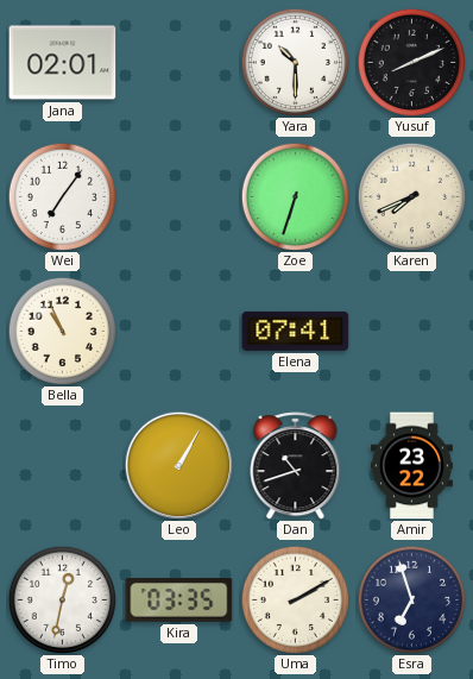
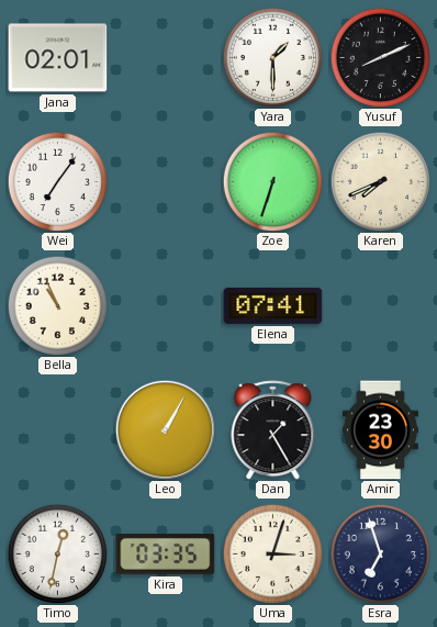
Yara: 10:30 -> 1:30 (272, 57)
Dan: 10:42 -> 1:25 (273, 430)
Amir: 23:22 -> 23:30 (380, 430)
Uma: 2:10 -> 3:03 (272, 553)
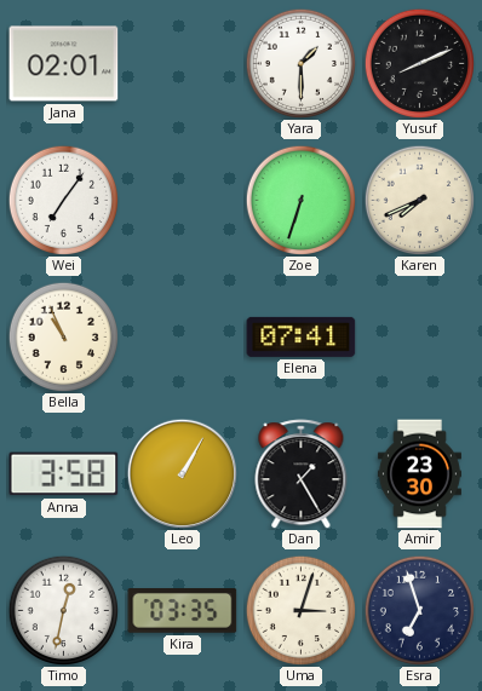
Anna: none -> 3:58 (64, 474)
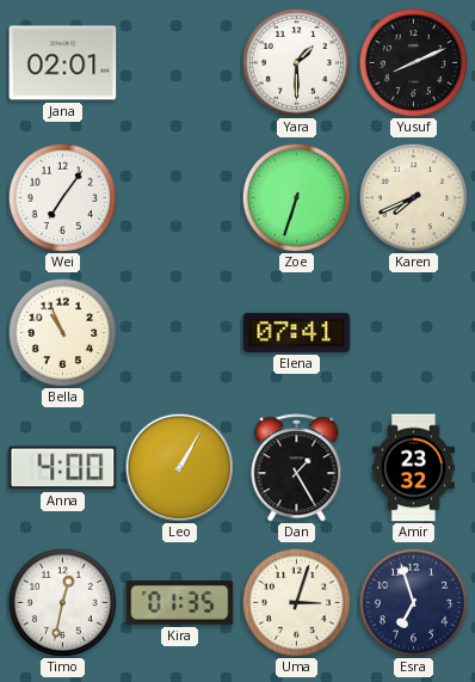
Anna: 3:58 -> 4:00 (63, 468)
Amir: 23:30 -> 23:32 (413, 468)
Kira: 03:35 -> 01:35 (180, 603)
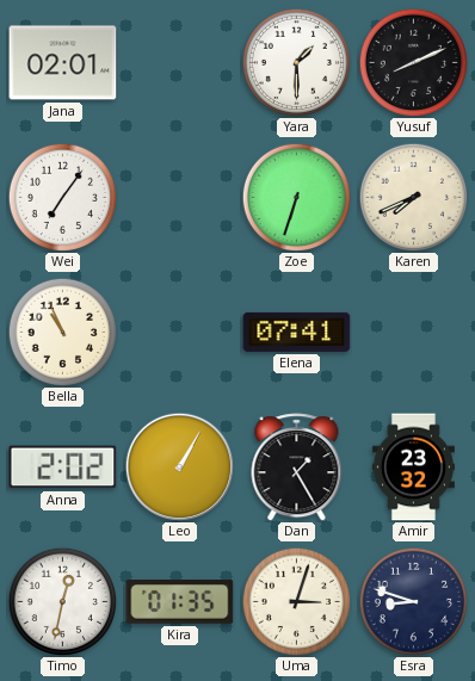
Anna: 4:00 -> 2:02 (63, 468)
Esra: 6:57 -> 8:48 (413, 601)
